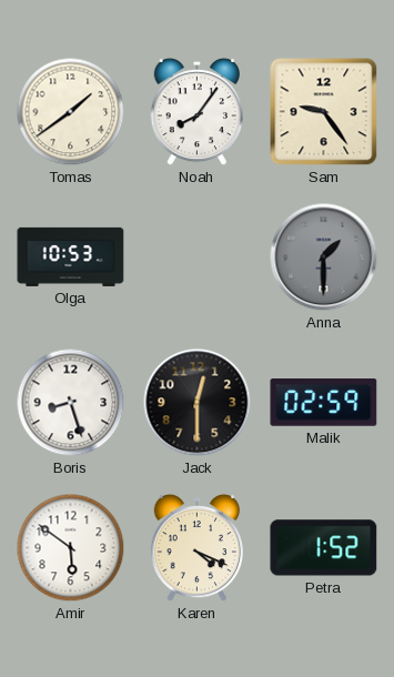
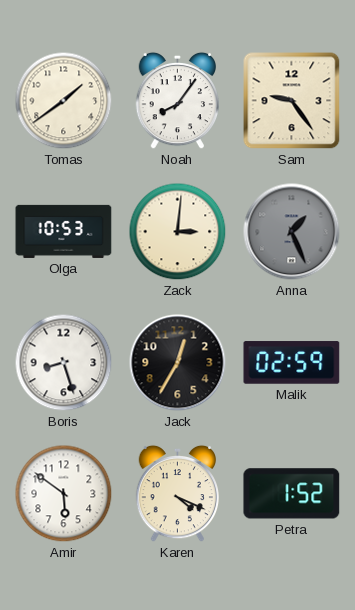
Zack: none -> 3:01 (178, 232)
Anna: 1:30 -> 1:26 (292, 232)
Jack: 12:30 -> 12:35 (178, 363)
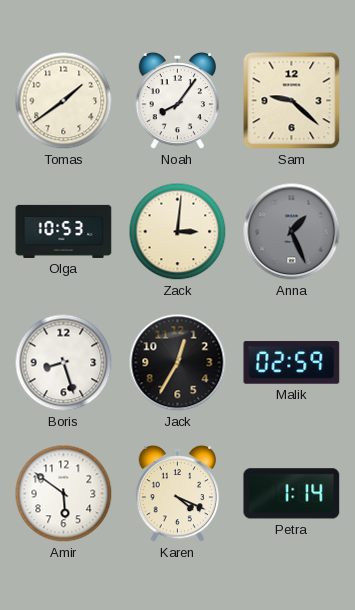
Sam: 9:24 -> 9:22 (292, 101)
Petra: 1:52 -> 1:14 (292, 494)
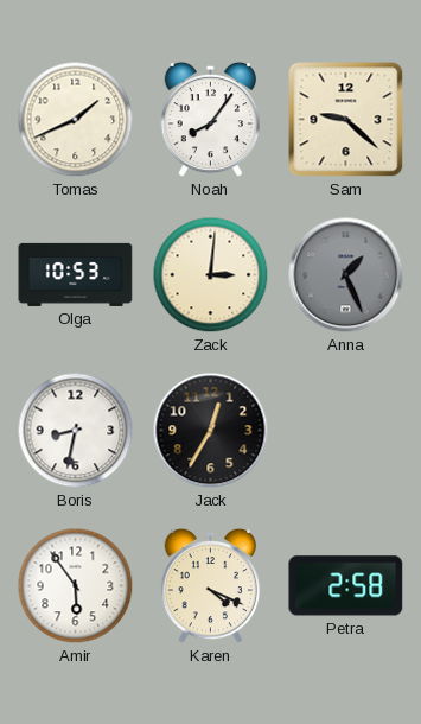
Tomas: 1:39 -> 1:41 (76, 120)
Boris: 8:27 -> 8:32 (76, 431)
Malik: 02:59 -> none (292, 363)
Amir: 5:51 -> 5:54 (76, 586)
Petra: 1:14 -> 2:58 (346, 586)
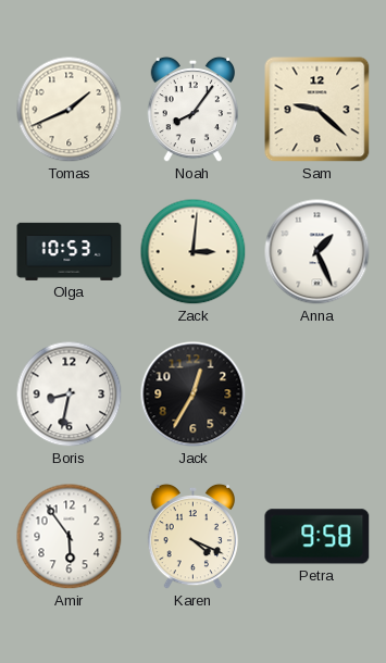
Anna dial: grey -> white (317, 252)
Petra: 2:58 -> 9:58 (317, 537)
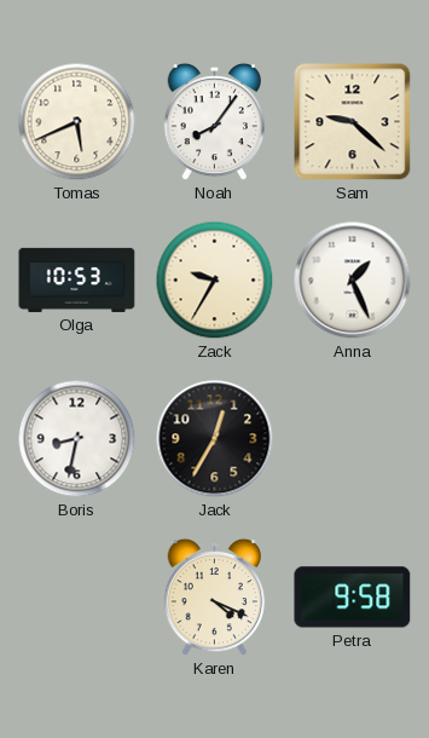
Tomas: 1:41 -> 5:41 (77, 122)
Zack: 3:01 -> 9:35 (215, 281)
Amir: 5:54 -> none (70, 537)
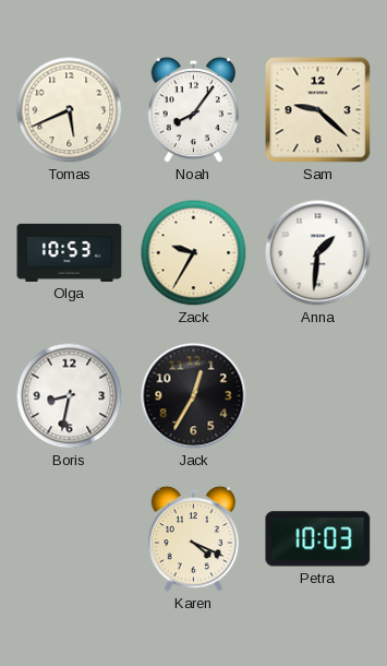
Anna: 1:26 -> 1:31 (318, 253)
Petra: 9:58 -> 10:03 (318, 539)
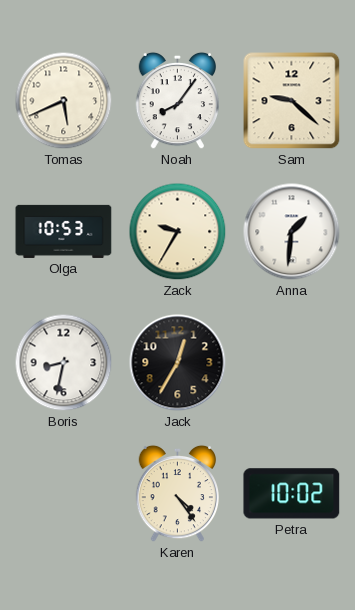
Karen: 4:19 -> 4:24 (177, 494)
Petra: 10:03 -> 10:02 (292, 494)
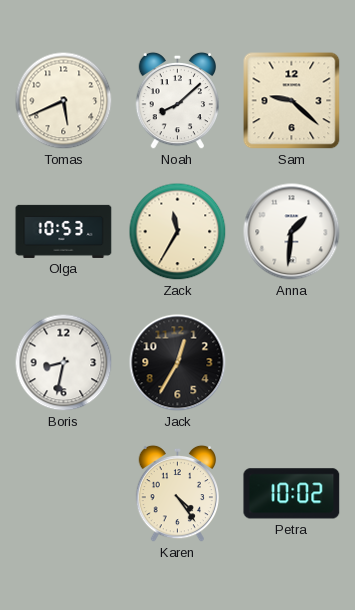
Noah: 8:06 -> 8:08 (177, 101)
Zack: 9:35 -> 11:35 (178, 232)
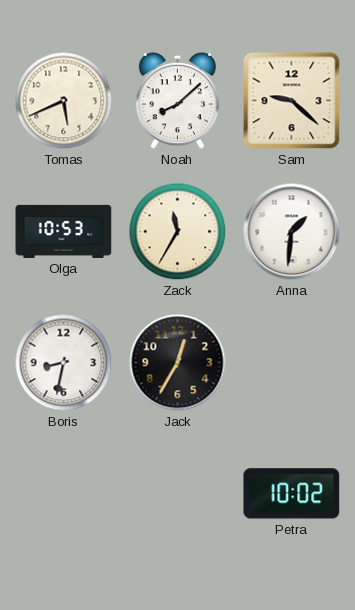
Karen: 4:24 -> none (177, 494)
